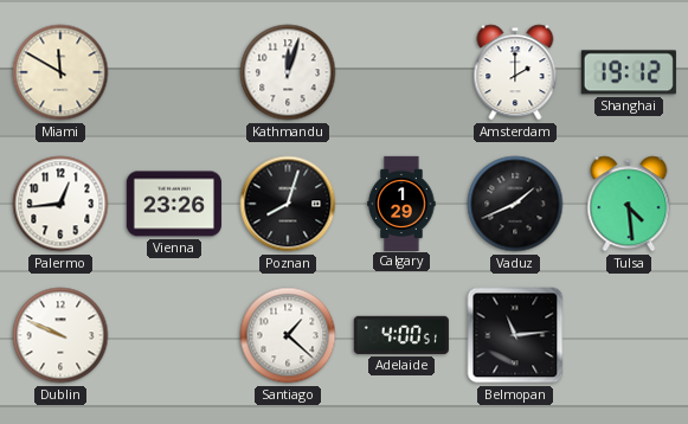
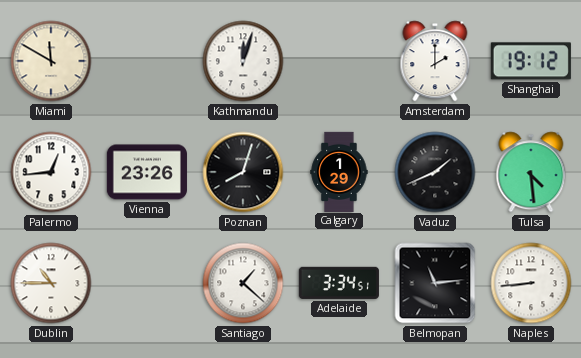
Dublin: 9:49 -> 10:45 (51, 283)
Adelaide: 4:00 -> 3:34 (339, 283)
Naples: none -> 8:44 (531, 283)
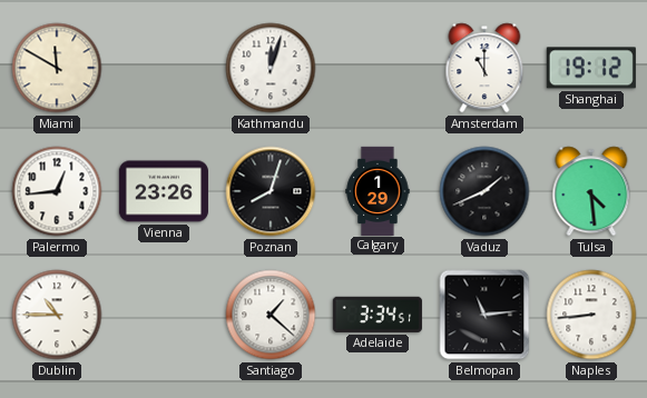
Amsterdam: 2:00 -> 11:00 (484, 68)
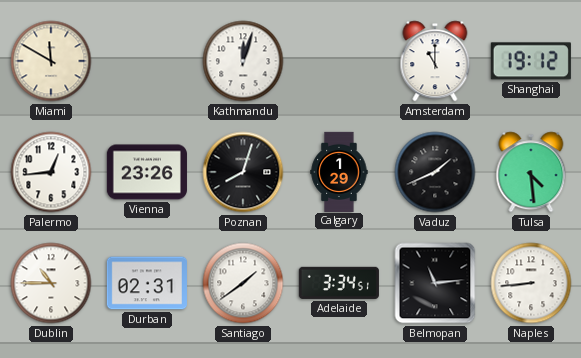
Durban: none -> 02:31 (147, 283)
Santiago: 1:22 -> 1:39 (243, 283)
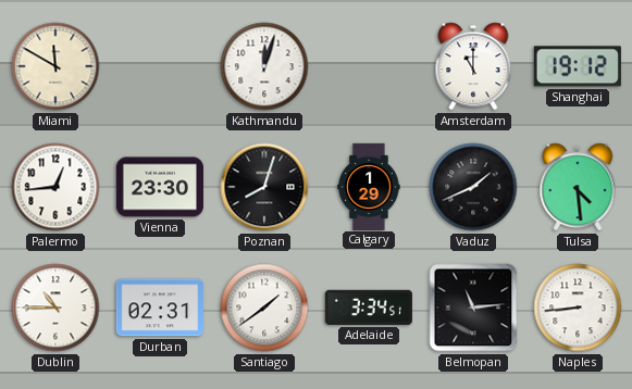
Vienna: 23:26 -> 23:30 (160, 187)
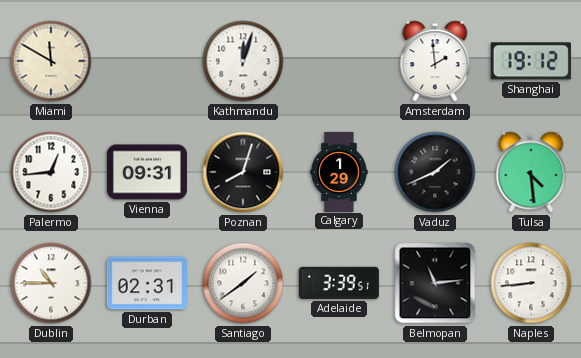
Amsterdam: 11:00 -> 1:59 (435, 61)
Vienna: 23:30 -> 09:31 (147, 172)
Adelaide: 3:34 -> 3:39 (339, 283)
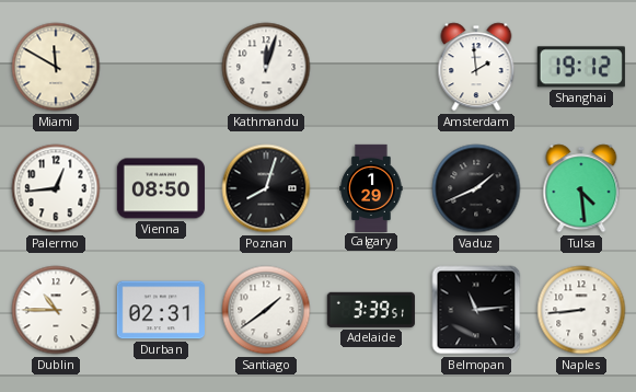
Vienna: 09:31 -> 08:50 (161, 188)
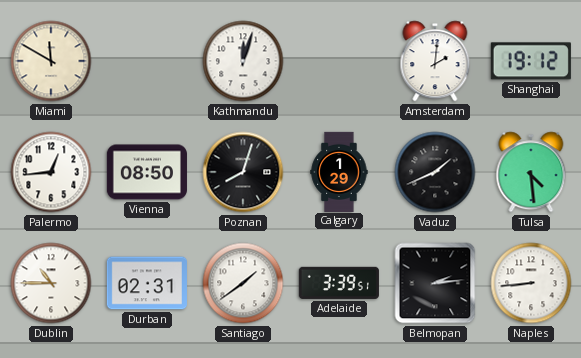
Amsterdam: 1:59 -> 2:01 (435, 61)
Belmopan: 11:14 -> 2:14 (435, 283)
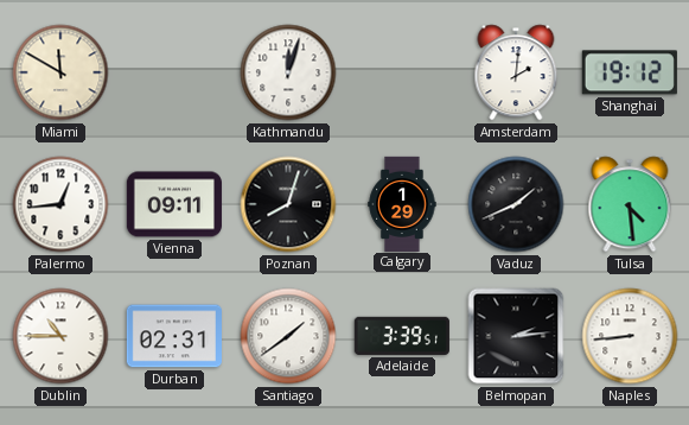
Vienna: 08:50 -> 09:11 (174, 204)
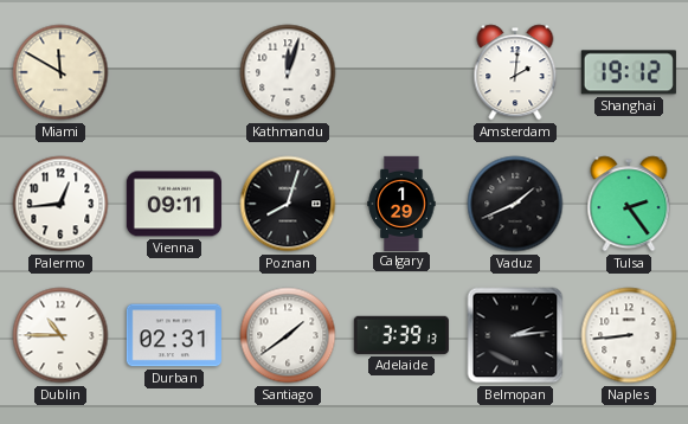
Tulsa: 4:29 -> 2:24 (629, 204)
Adelaide: 3:39:51 -> 3:39:13 (401, 335)
